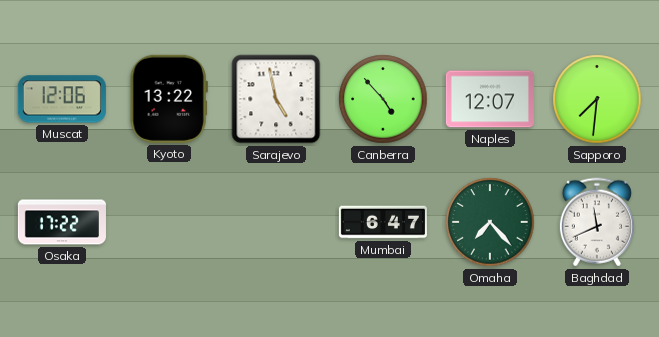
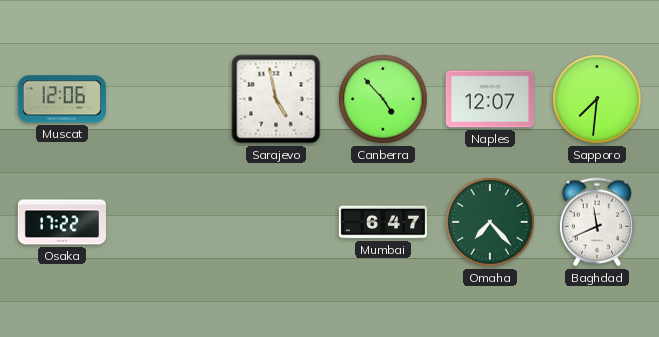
Kyoto: 13:22 -> none (169, 99)
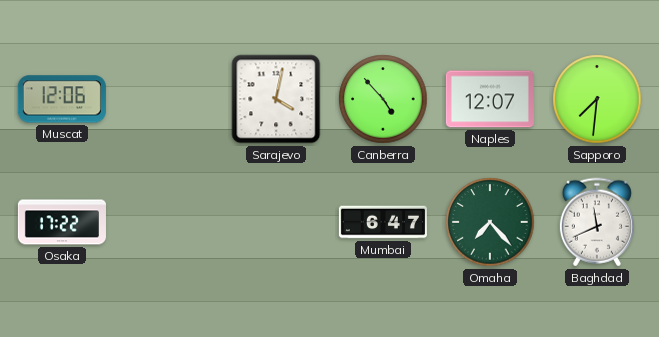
Sarajevo: 4:58 -> 4:02 (276, 99)
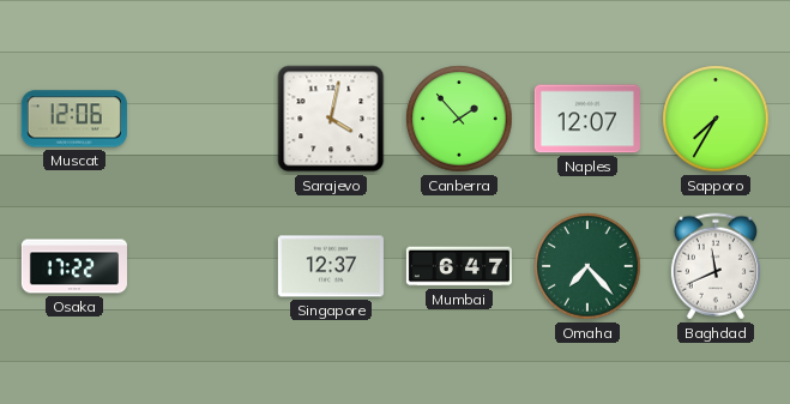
Canberra: 4:53 -> 1:53 (459, 119)
Sapporo: 7:31 -> 7:35 (716, 119)
Singapore: none -> 12:37 (331, 266)
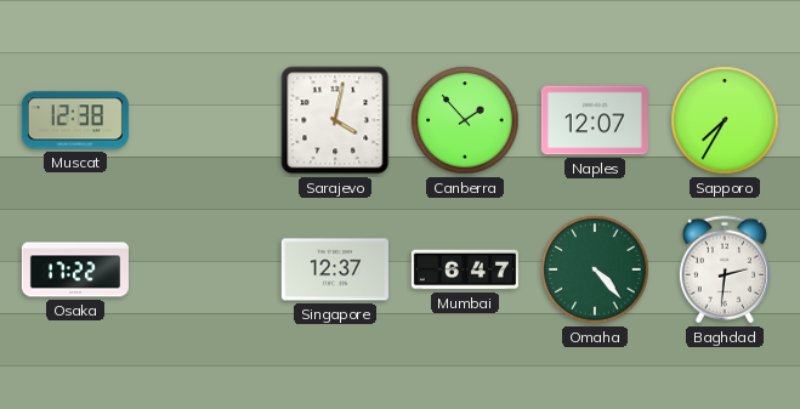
Muscat: 12:06 -> 12:38 (75, 120)
Omaha: 7:23 -> 4:23 (595, 269)
Baghdad: 11:41 -> 2:31 (725, 269)
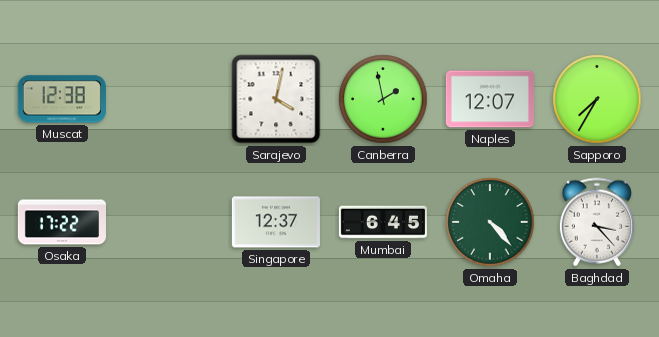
Canberra: 1:53 -> 1:58 (383, 99)
Mumbai: 6:47 -> 6:45 (383, 222)
Baghdad: 2:31 -> 3:23 (597, 222)
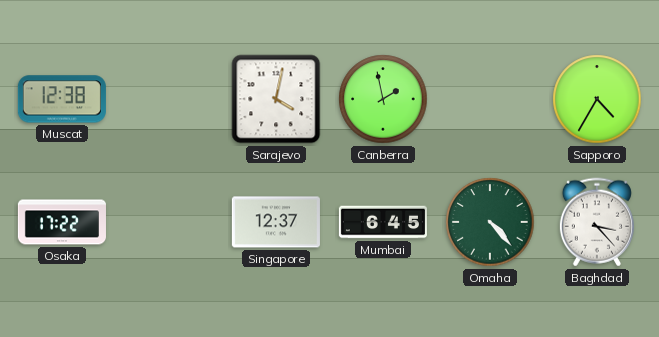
Naples: 12:07 -> none (490, 99)
Sapporo: 7:35 -> 4:35 (597, 99)
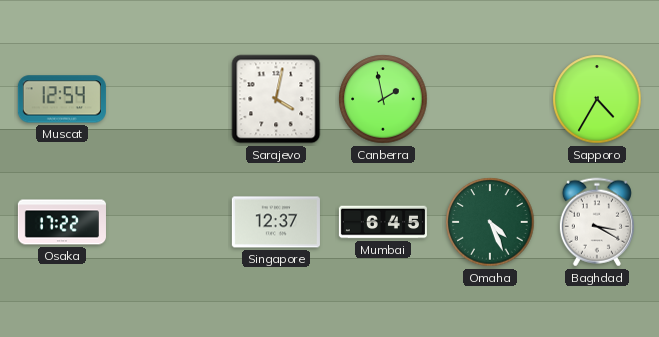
Muscat: 12:38 -> 12:54 (62, 99)
Omaha: 4:23 -> 4:26 (490, 222)
Baghdad: 3:23 -> 3:20 (597, 222)
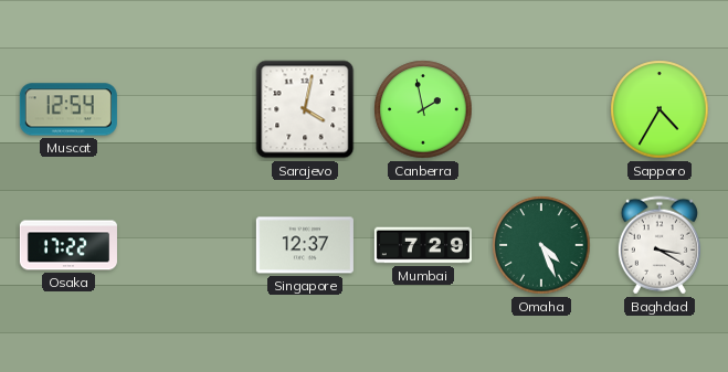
Mumbai: 6:45 -> 7:29 (423, 245)
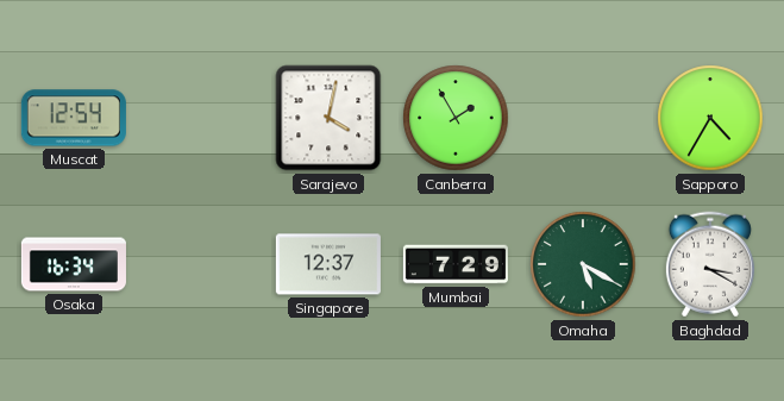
Canberra: 1:58 -> 1:55 (456, 118)
Osaka: 17:22 -> 16:34 (74, 264)
Omaha: 4:26 -> 5:20 (583, 264)
